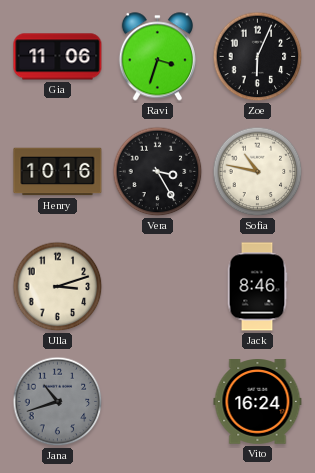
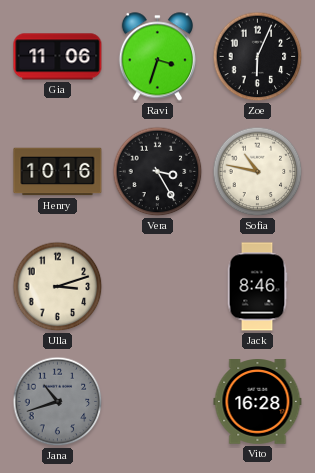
Vito: 16:24 -> 16:28 (258, 402)
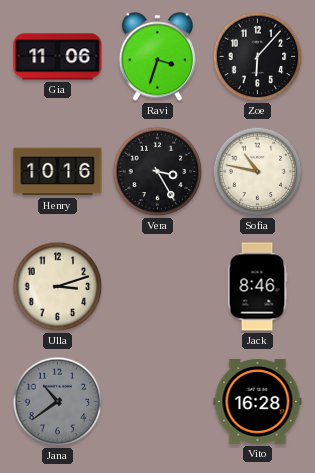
Zoe: 6:04 -> 6:07 (258, 57)
Jana: 10:42 -> 10:39 (58, 402)
